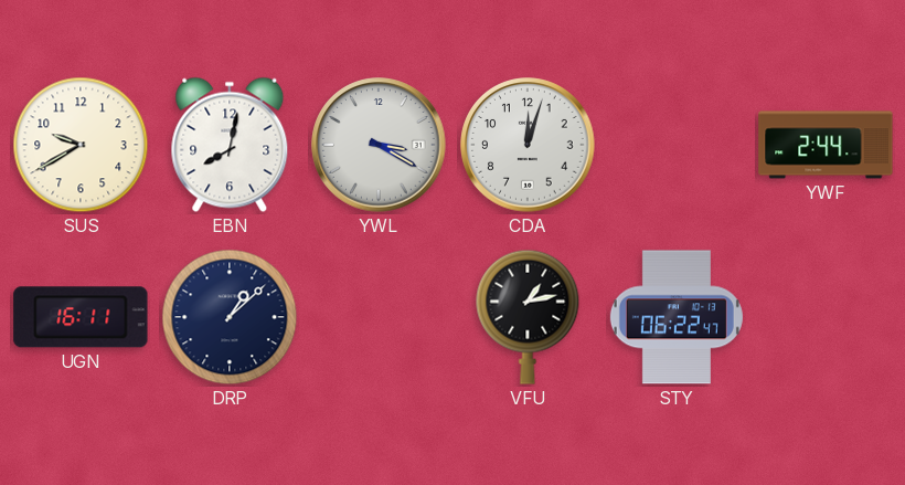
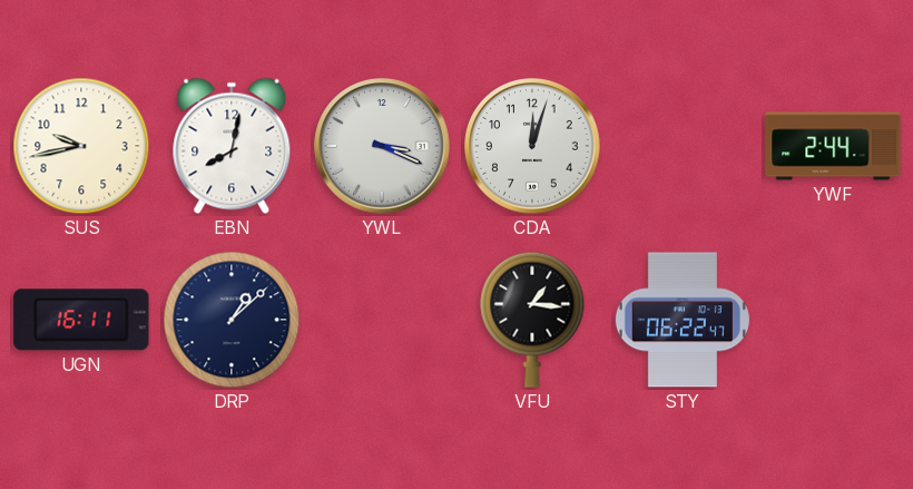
SUS: 9:40 -> 9:43 (81, 146)
YWL: 3:20 -> 3:19 (382, 146)
VFU: 1:13 -> 1:16 (532, 320)
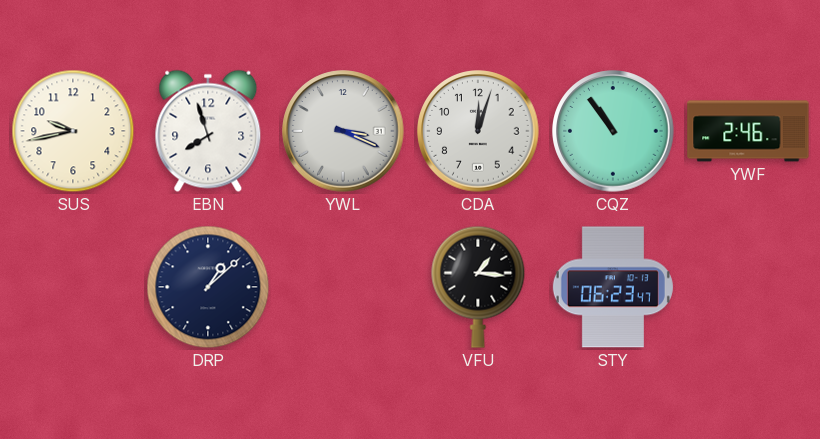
EBN: 8:02 -> 7:57 (208, 131)
CQZ: none -> 10:54 (613, 131)
YWF: 2:44 -> 2:46 (748, 131)
UGN: 16:11 -> none (81, 320)
STY: 06:22 -> 06:23 (613, 287)
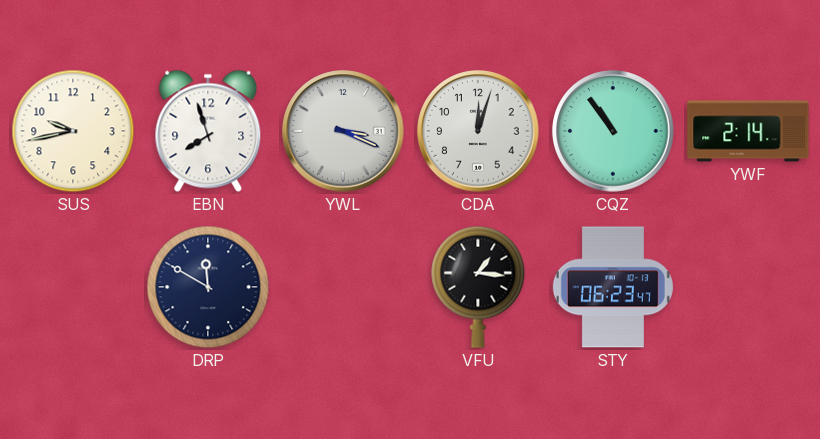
YWF: 2:46 -> 2:14 (748, 131)
DRP: 1:08 -> 11:50 (208, 287)
